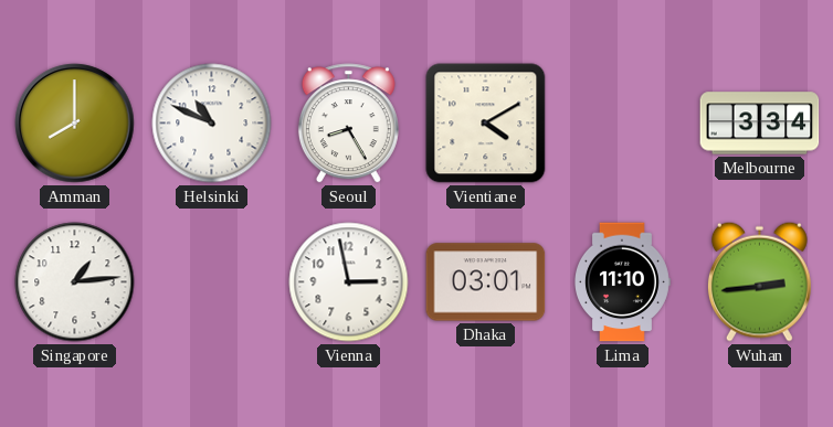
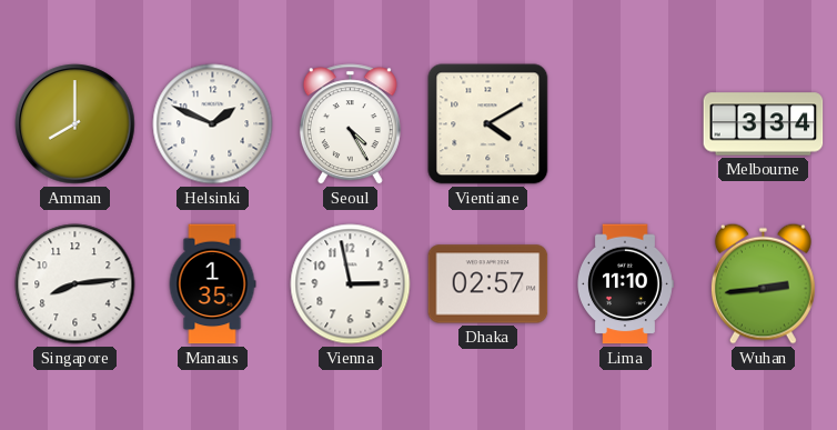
Helsinki: 10:49 -> 1:49 (213, 124)
Seoul: 8:25 -> 4:25 (350, 124)
Singapore: 1:14 -> 8:14 (75, 284)
Manaus: none -> 1:35 (212, 284)
Dhaka: 03:01 -> 02:57 (488, 284)
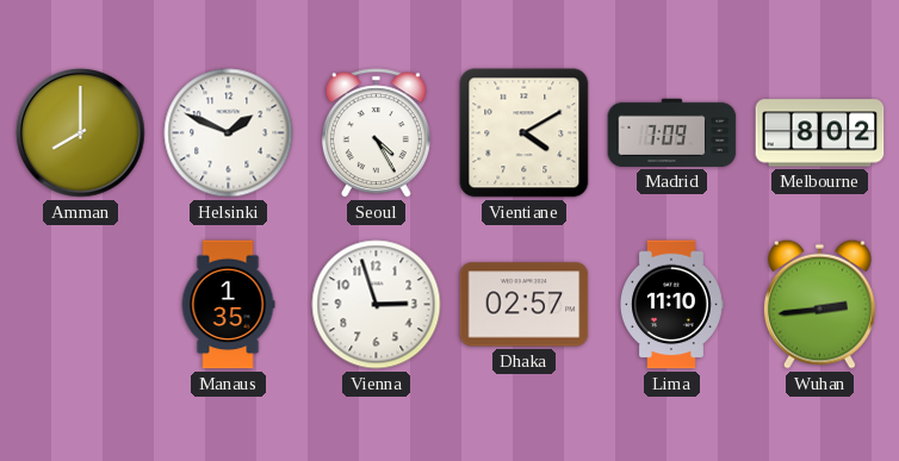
Madrid: none -> 7:09 (672, 132)
Melbourne: 3:34 -> 8:02 (820, 133)
Singapore: 8:14 -> none (75, 284)
Vienna: 2:58 -> 2:57 (377, 305)
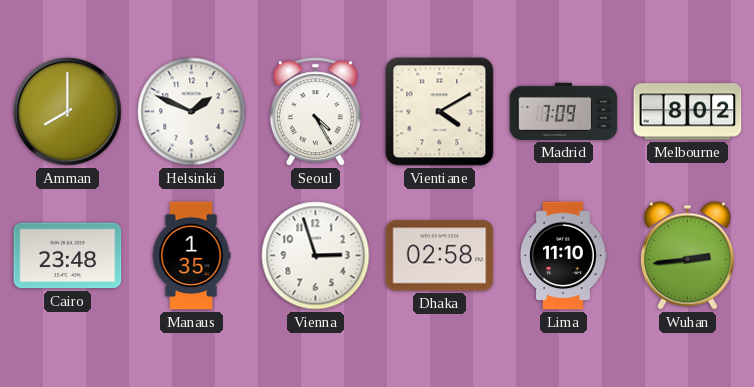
Cairo: none -> 23:48 (68, 256)
Dhaka: 02:57 -> 02:58 (440, 256)
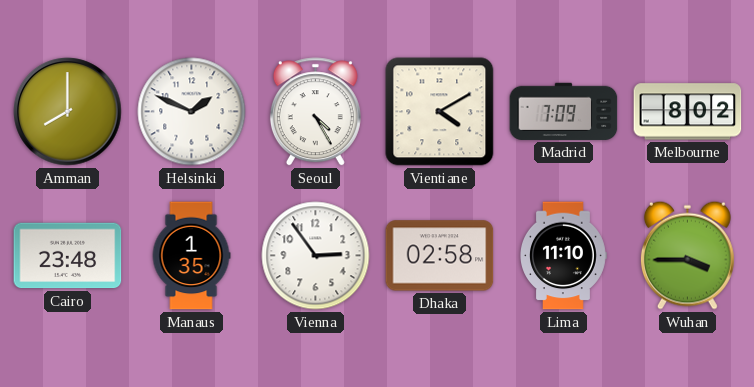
Vienna: 2:57 -> 2:54 (316, 256)
Wuhan: 2:44 -> 3:45 (687, 255)
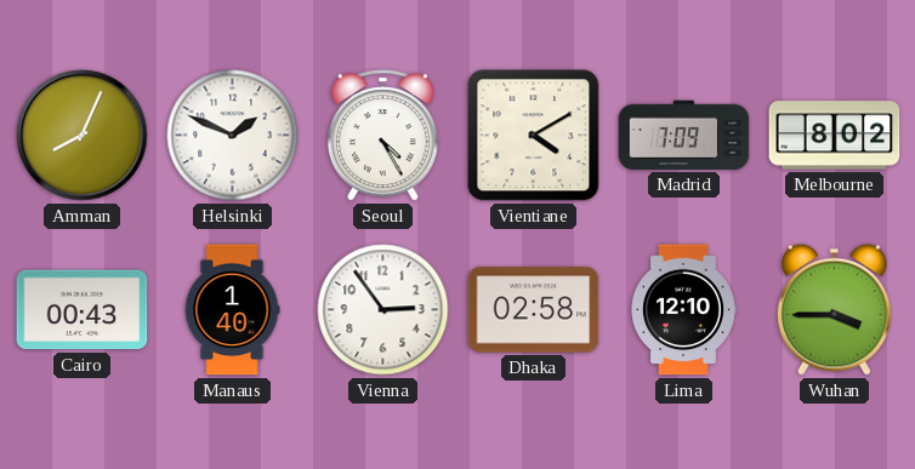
Amman: 8:00 -> 8:04 (83, 136)
Cairo: 23:48 -> 00:43 (83, 310)
Manaus: 1:35 -> 1:40 (232, 310)
Lima: 11:10 -> 12:10 (684, 310)
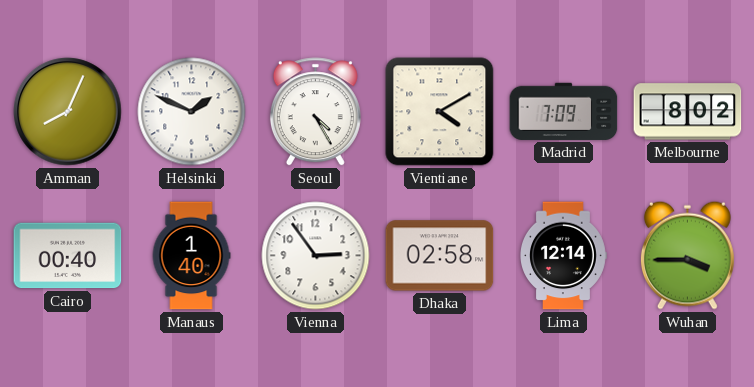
Cairo: 00:43 -> 00:40 (68, 256)
Lima: 12:10 -> 12:14 (564, 256)
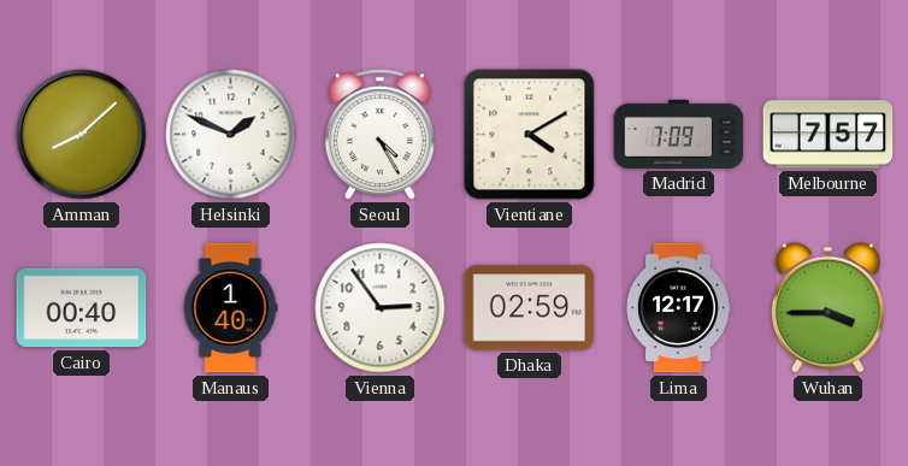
Amman: 8:04 -> 8:08 (82, 135)
Melbourne: 8:02 -> 7:57 (829, 135)
Dhaka: 02:58 -> 02:59 (530, 308)
Lima: 12:14 -> 12:17 (679, 308)
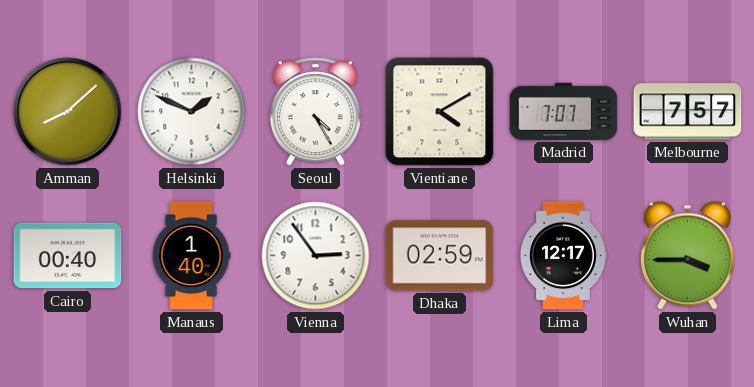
Madrid: 7:09 -> 7:07 (564, 111)
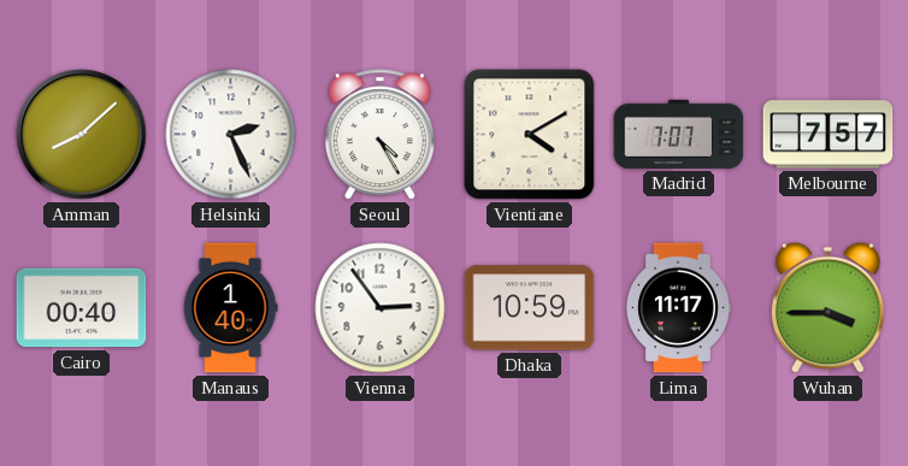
Helsinki: 1:49 -> 2:26 (231, 135)
Dhaka: 02:59 -> 10:59 (530, 308)
Lima: 12:17 -> 11:17 (679, 308)
